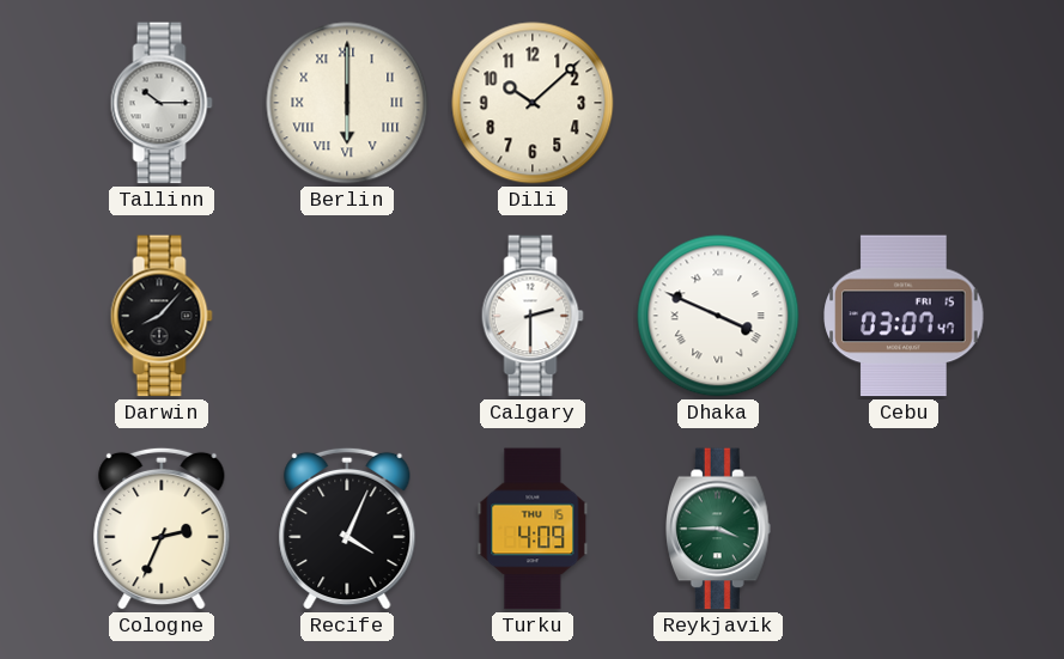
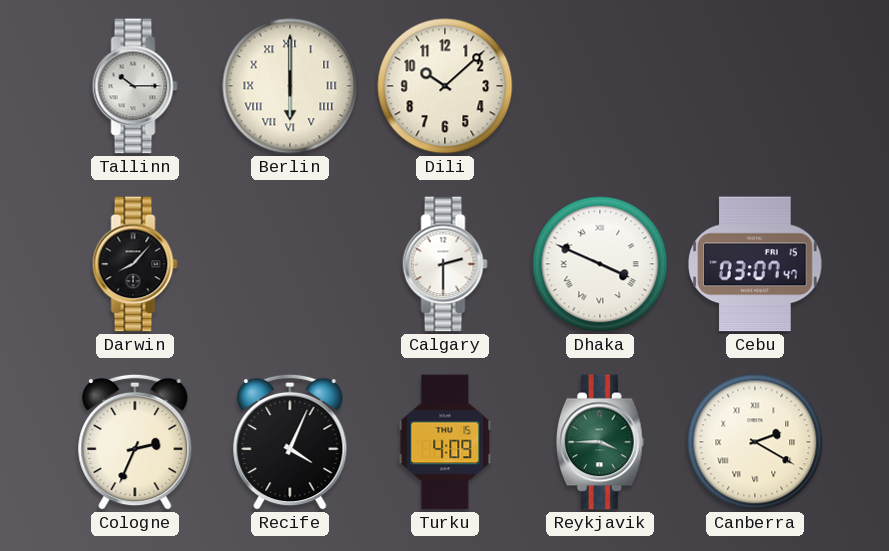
Canberra: none -> 2:20 (755, 442)
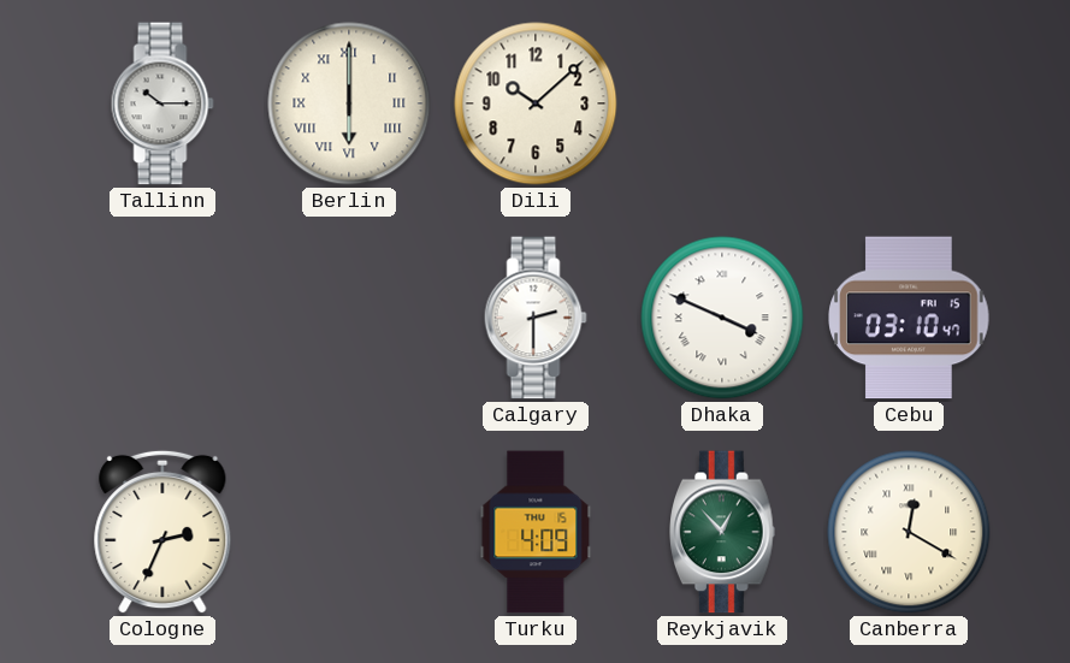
Darwin: 8:07 -> none (135, 264)
Cebu: 03:07 -> 03:10 (909, 318)
Recife: 4:04 -> none (290, 442)
Reykjavik: 3:45 -> 12:53 (723, 532)
Canberra: 2:20 -> 12:20 (909, 532)
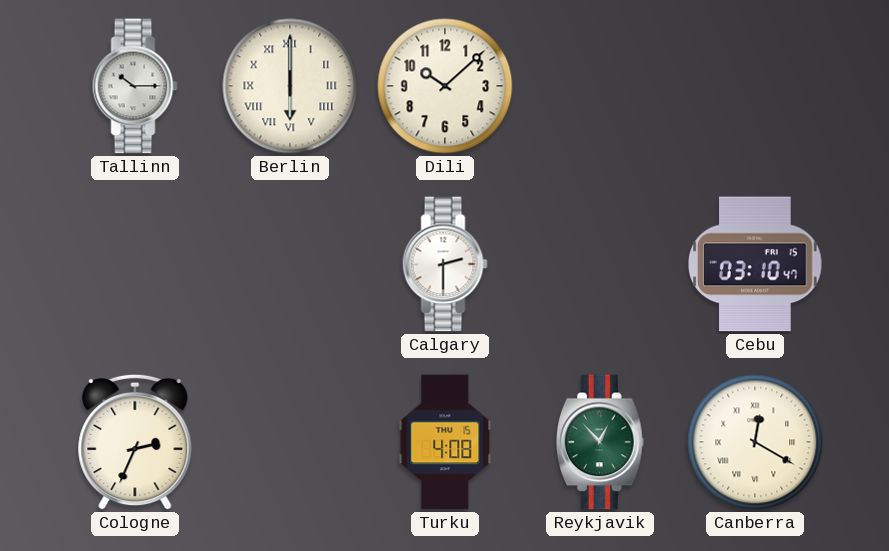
Dhaka: 3:49 -> none (722, 318)
Turku: 4:09 -> 4:08 (445, 442)
